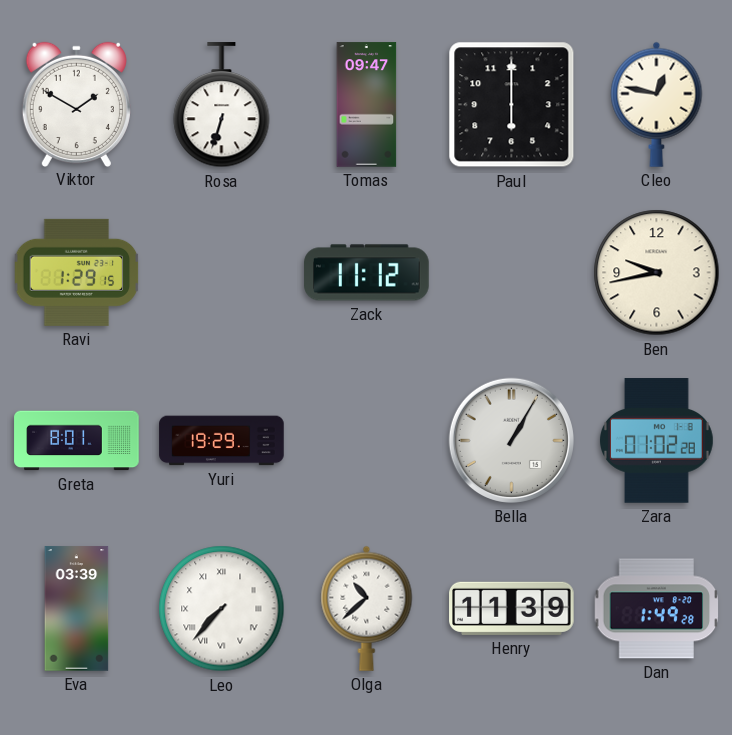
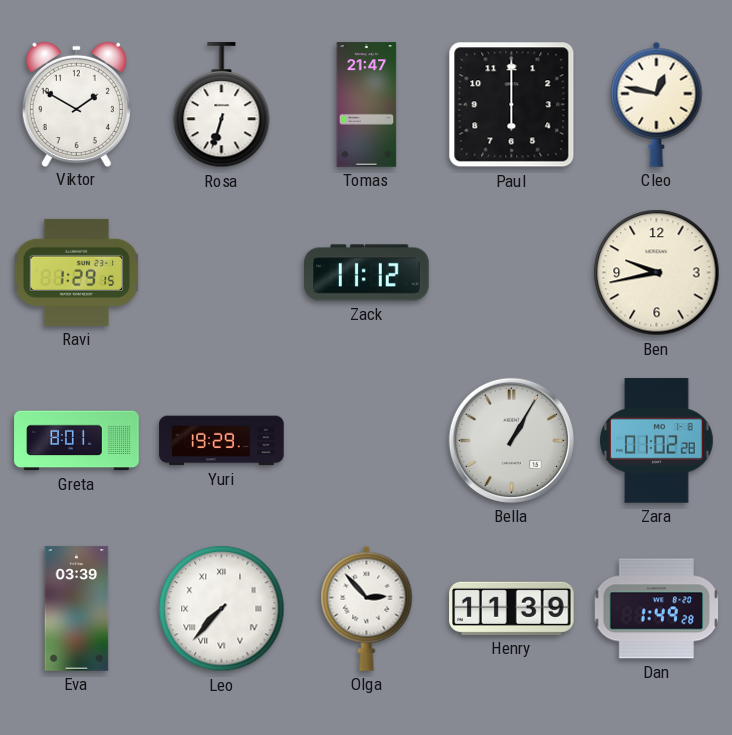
Tomas: 09:47 -> 21:47 (367, 105)
Olga: 10:38 -> 2:53 (367, 608)
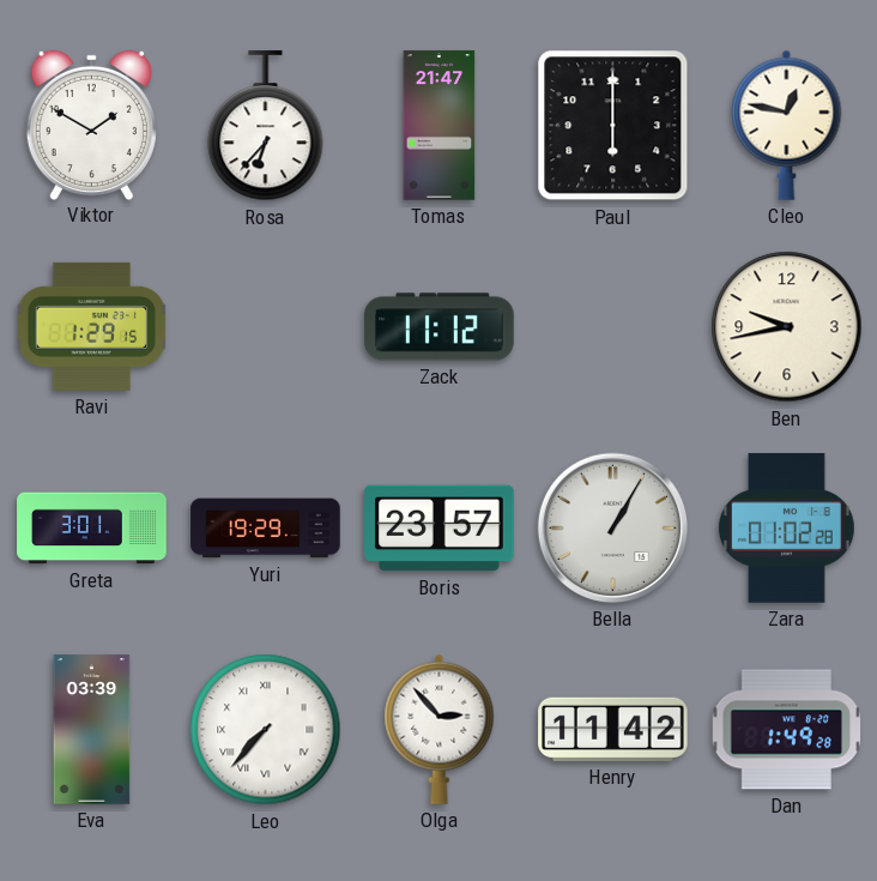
Rosa: 6:33 -> 6:37 (266, 126)
Greta: 8:01 -> 3:01 (92, 529)
Boris: none -> 23:57 (440, 529)
Henry: 11:39 -> 11:42 (613, 729)
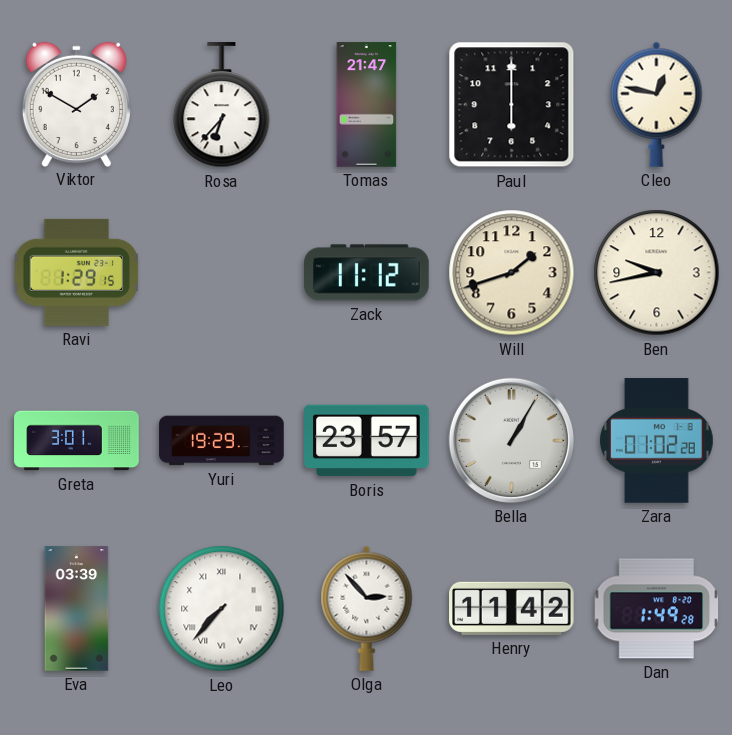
Will: none -> 1:42 (512, 273)
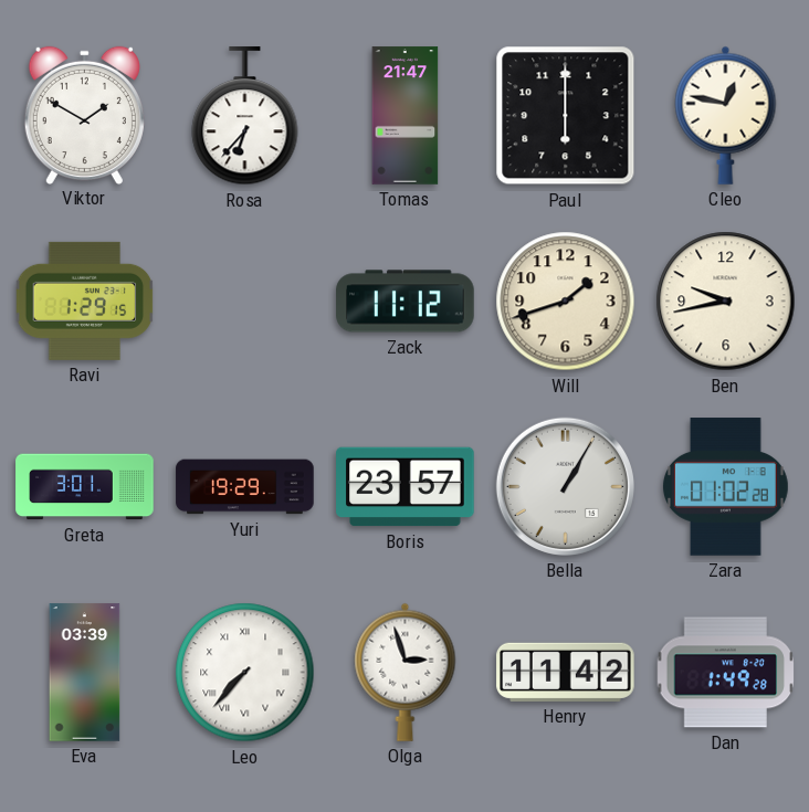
Olga: 2:53 -> 2:57 (406, 672)
